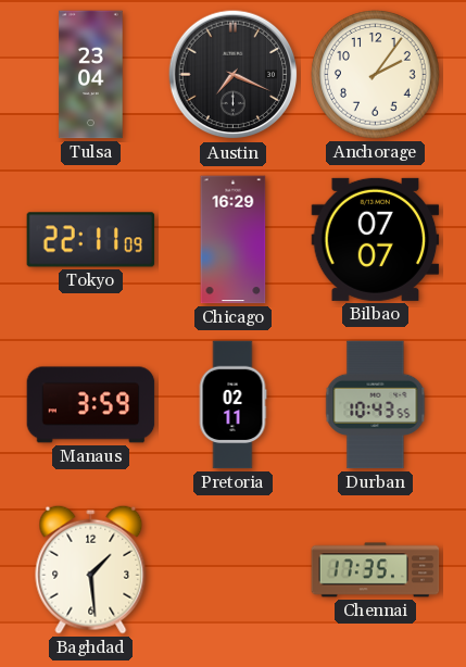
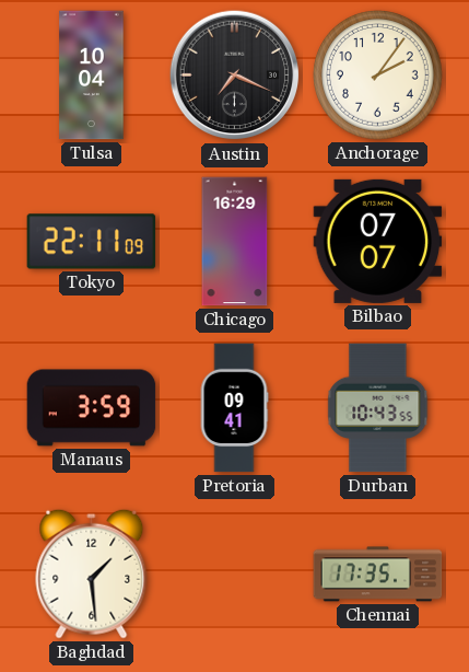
Tulsa: 23:04 -> 10:04 (92, 76)
Pretoria: 02:11 -> 09:41 (234, 408)
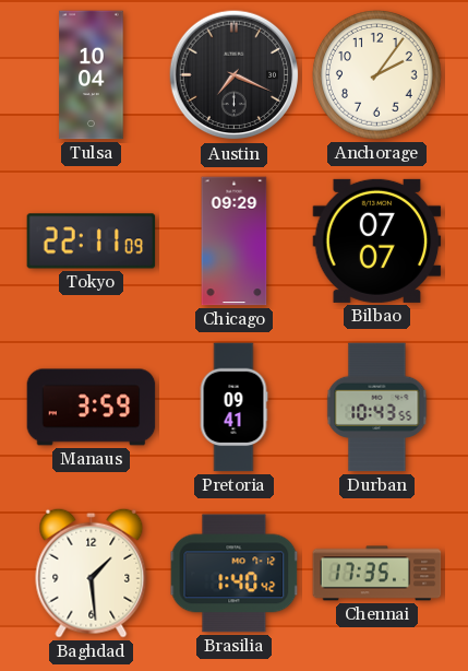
Chicago: 16:29 -> 09:29 (235, 242)
Brasilia: none -> 1:40 (235, 574)
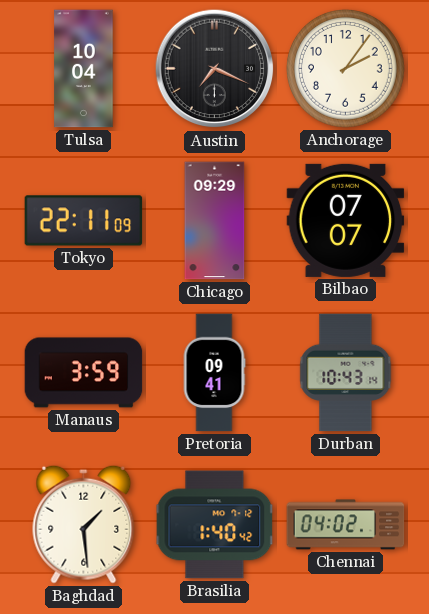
Durban: 10:43:55 -> 10:43:14 (346, 373)
Chennai: 17:35 -> 04:02 (346, 525)
